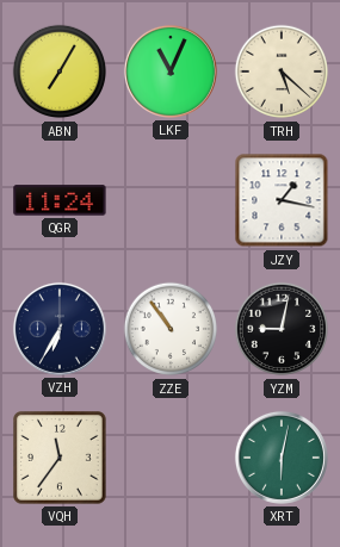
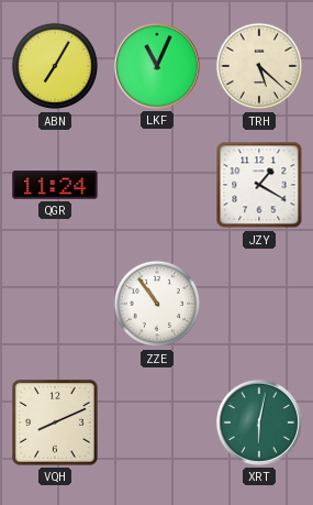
JZY: 1:17 -> 1:20 (259, 185)
VZH: 6:35 -> none (60, 329)
YZM: 9:02 -> none (282, 329)
VQH: 11:36 -> 8:11 (56, 424)
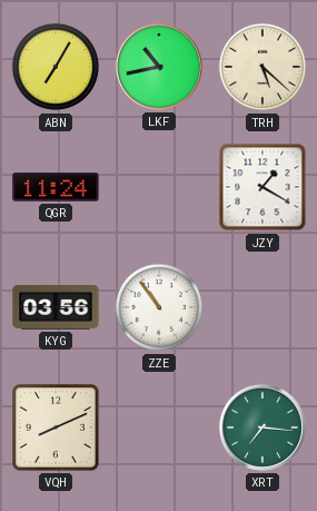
LKF: 11:04 -> 10:43 (159, 67)
KYG: none -> 03:56 (56, 308)
XRT: 6:02 -> 7:16 (262, 428)
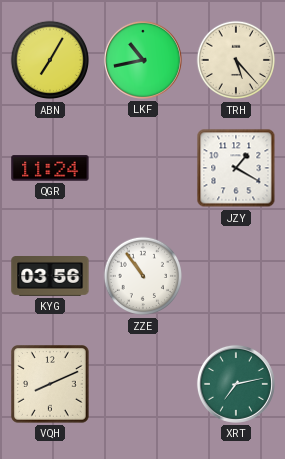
TRH: 5:22 -> 5:23 (236, 60)
XRT: 7:16 -> 7:13 (236, 384)
